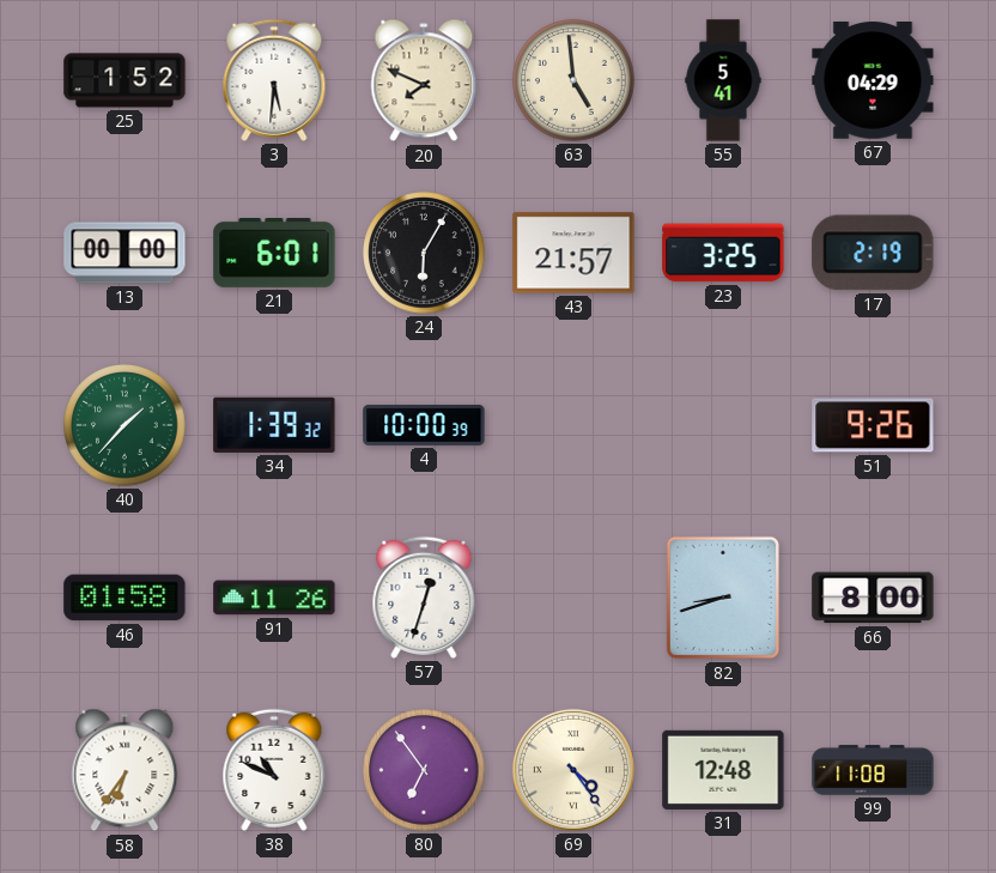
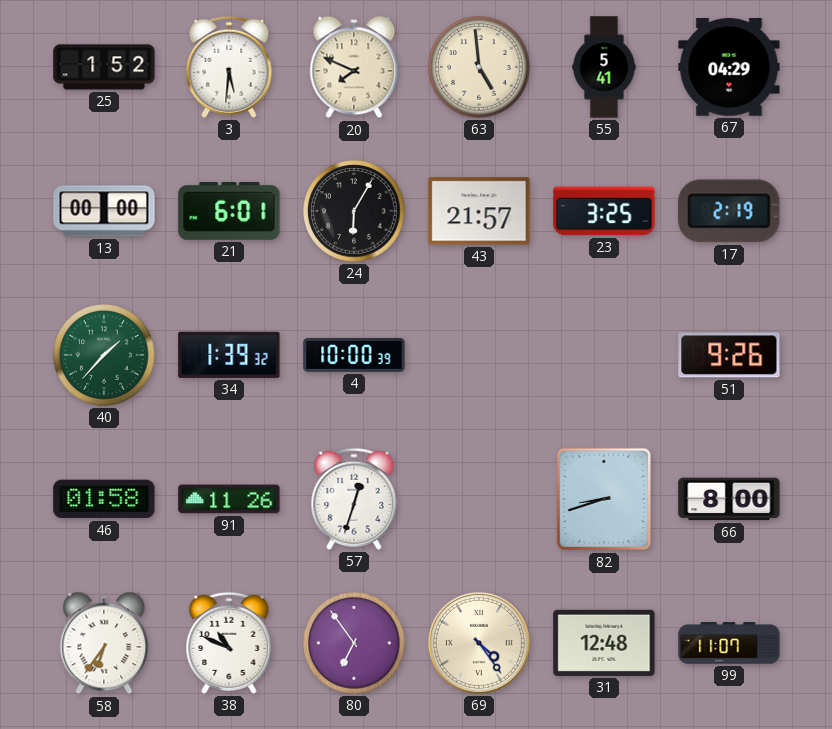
99: 11:08 -> 11:07 (729, 643)
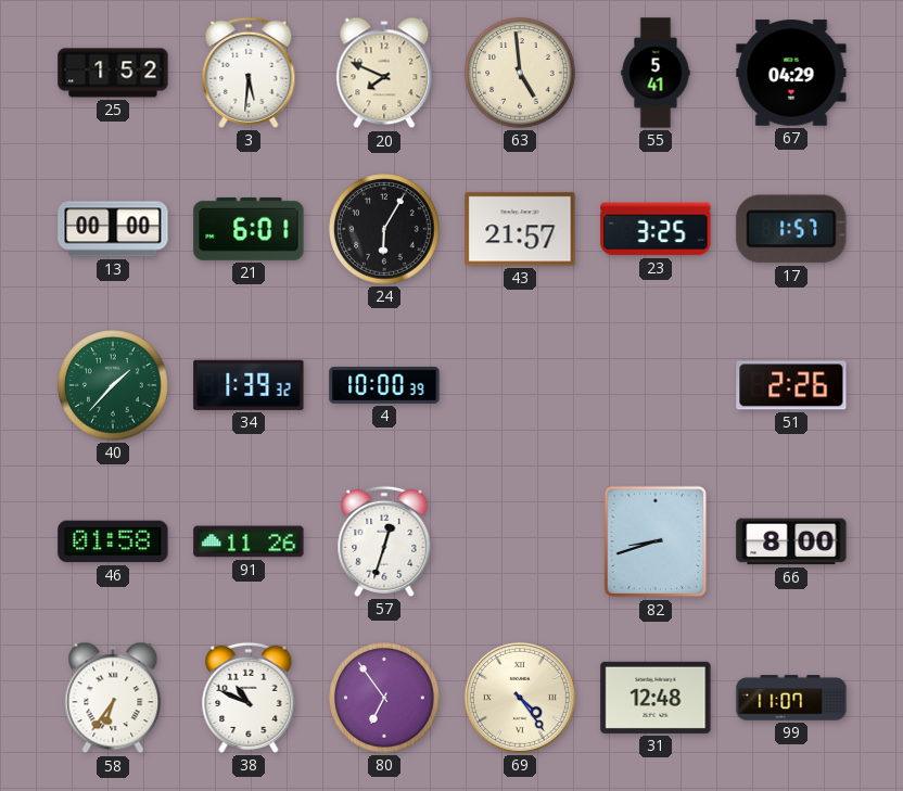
17: 2:19 -> 1:57 (791, 229)
51: 9:26 -> 2:26 (791, 385)
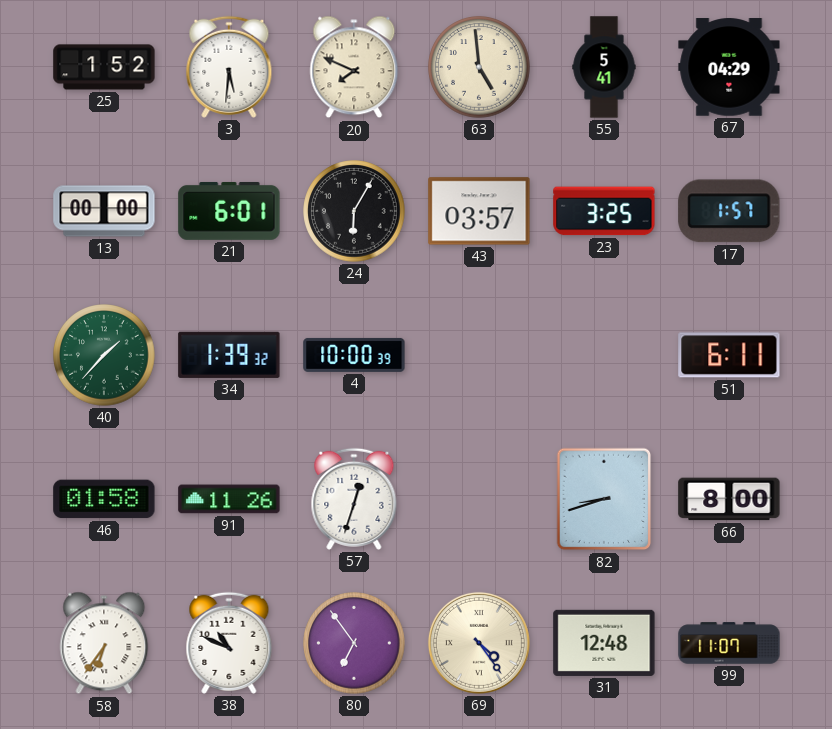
43: 21:57 -> 03:57 (479, 211)
51: 2:26 -> 6:11 (729, 355)
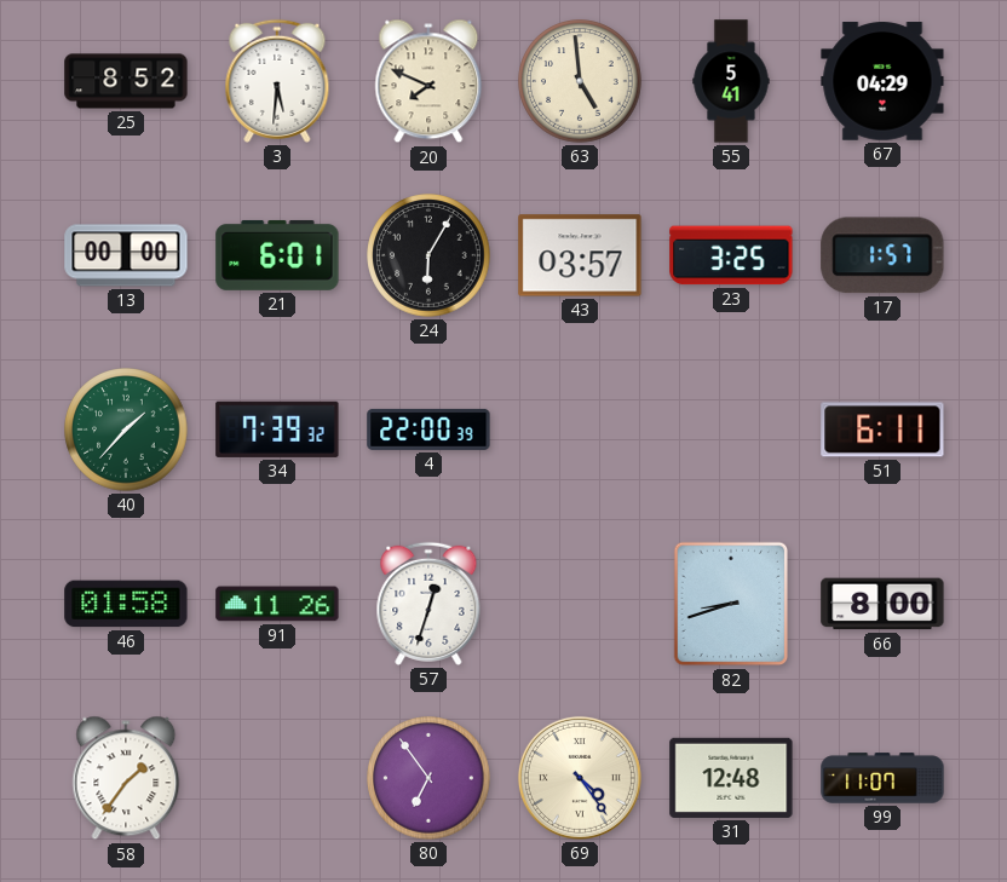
25: 1:52 -> 8:52 (126, 81)
34: 1:39 -> 7:39 (277, 430)
4: 10:00 -> 22:00 (428, 430)
58: 6:36 -> 1:36 (126, 778)
38: 10:49 -> none (229, 643)
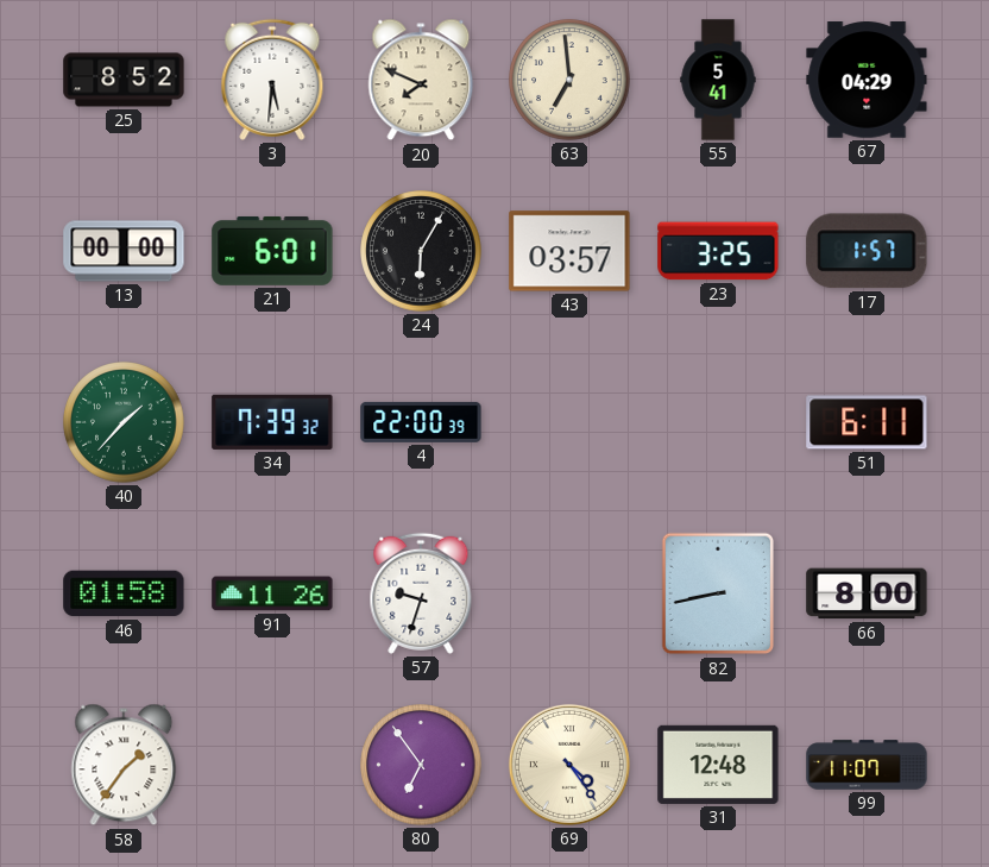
63: 4:59 -> 6:59 (569, 80)
57: 12:33 -> 9:33 (421, 593)
82: 8:42 -> 8:43 (718, 593)
